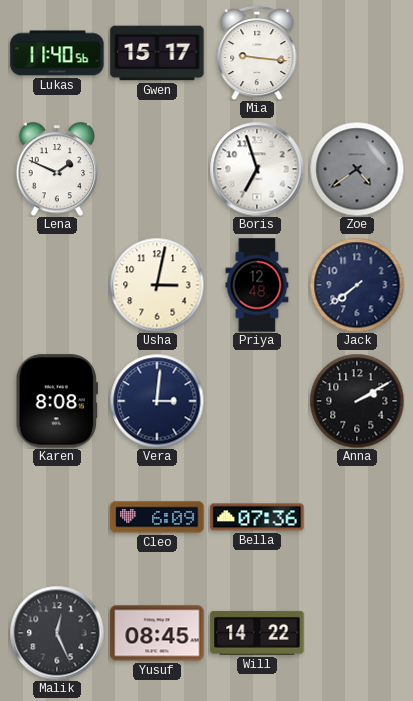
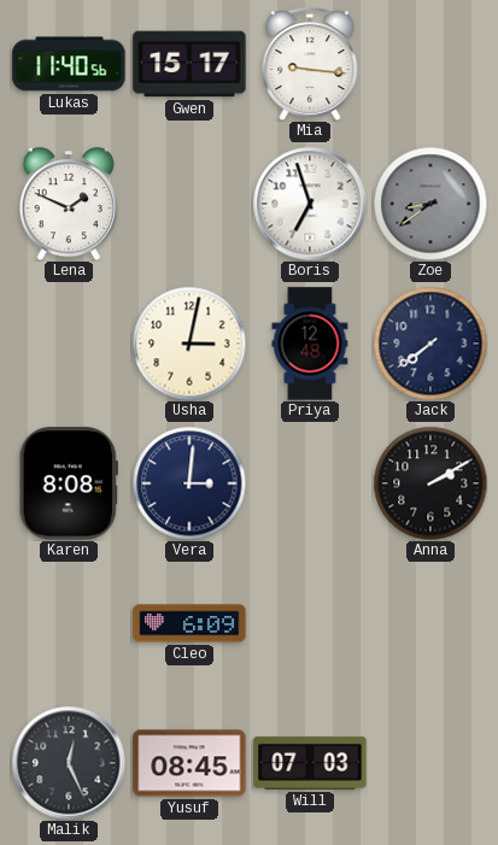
Zoe: 4:39 -> 8:39 (430, 204)
Bella: 07:36 -> none (257, 517)
Will: 14:22 -> 07:03 (310, 763)
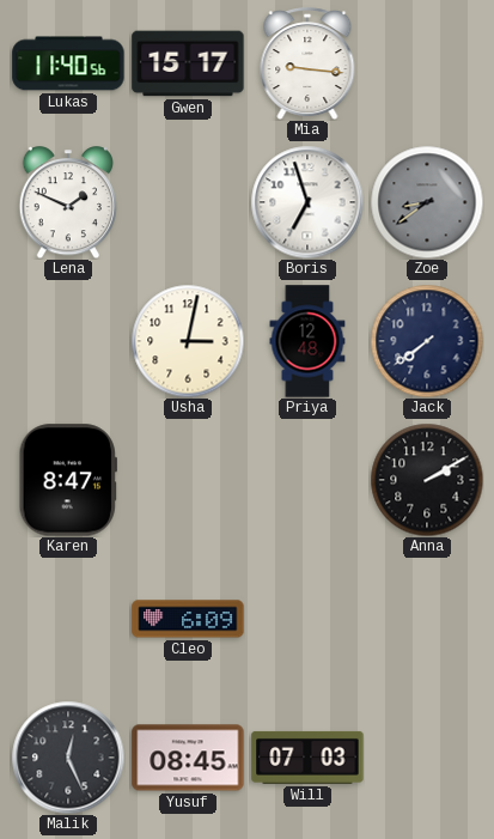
Karen: 8:08 -> 8:47 (68, 480)
Vera: 3:01 -> none (189, 483)
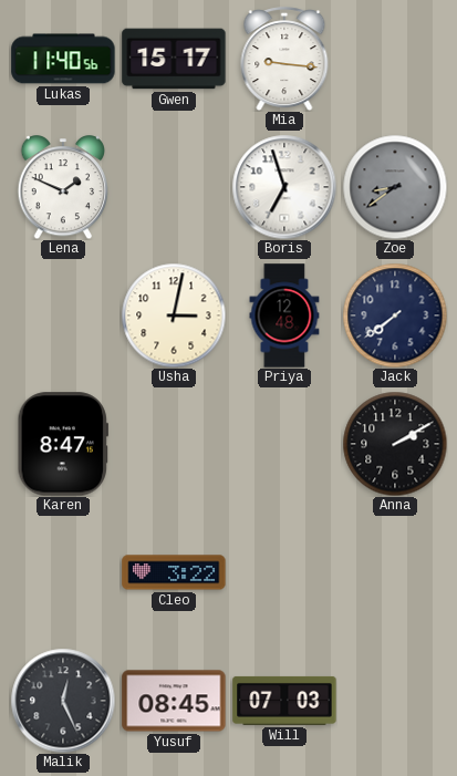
Cleo: 6:09 -> 3:22 (174, 572)
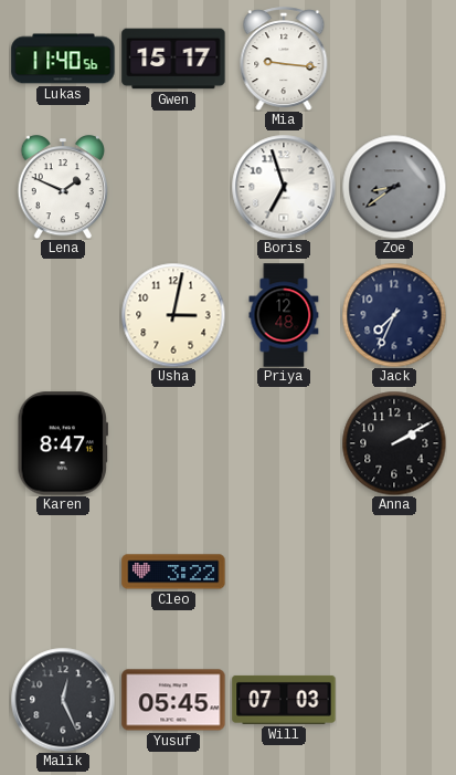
Jack: 7:39 -> 7:34 (394, 315)
Yusuf: 08:45 -> 05:45 (173, 700)
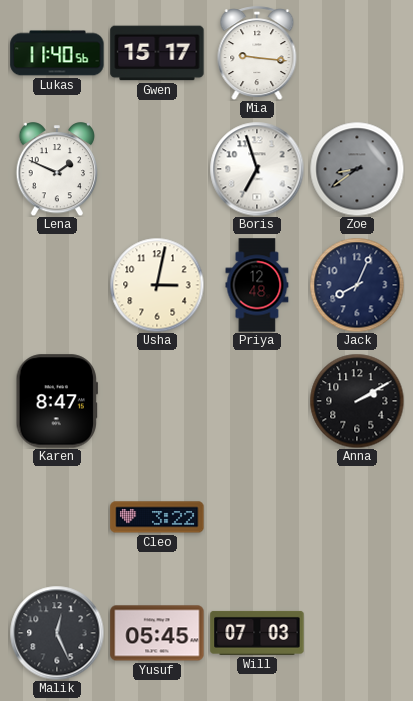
Jack: 7:34 -> 8:04 (357, 285)
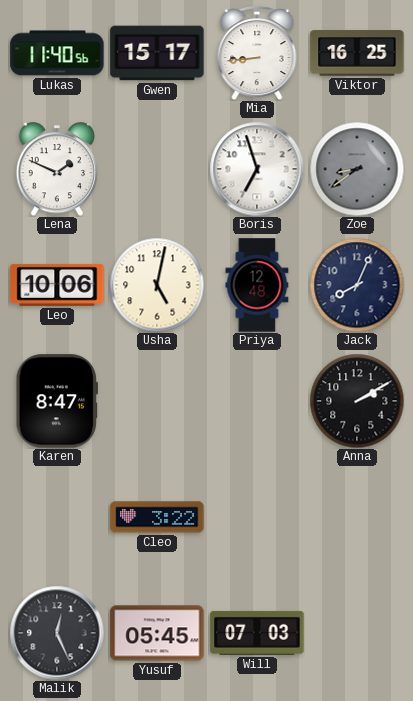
Mia: 9:16 -> 8:44 (257, 53)
Viktor: none -> 16:25 (357, 53)
Leo: none -> 10:06 (57, 285)
Usha: 3:02 -> 5:02 (157, 285)
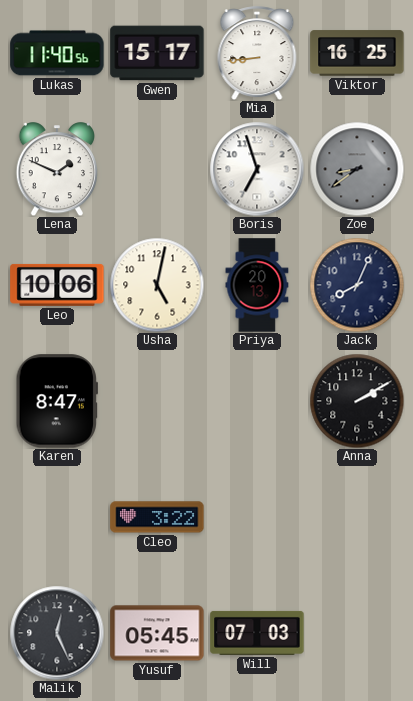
Priya: 12:48 -> 20:13 (257, 285)
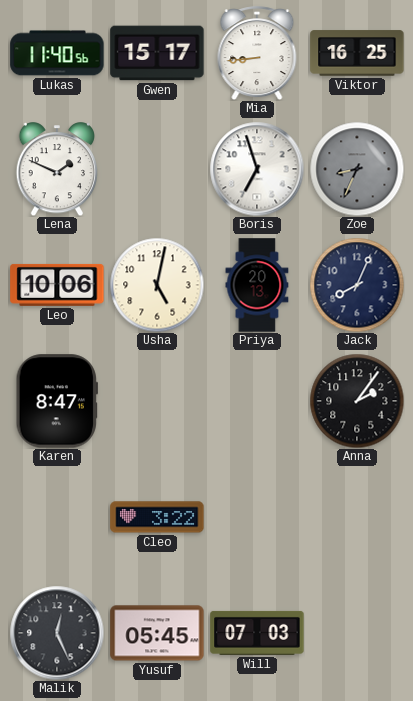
Zoe: 8:39 -> 8:34 (357, 169)
Anna: 2:10 -> 2:06 (357, 401)
